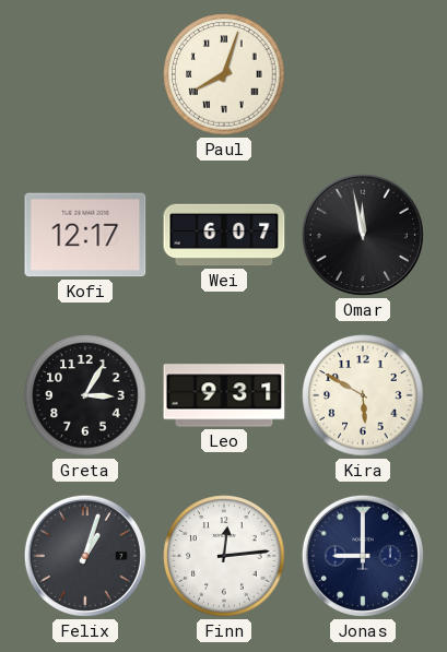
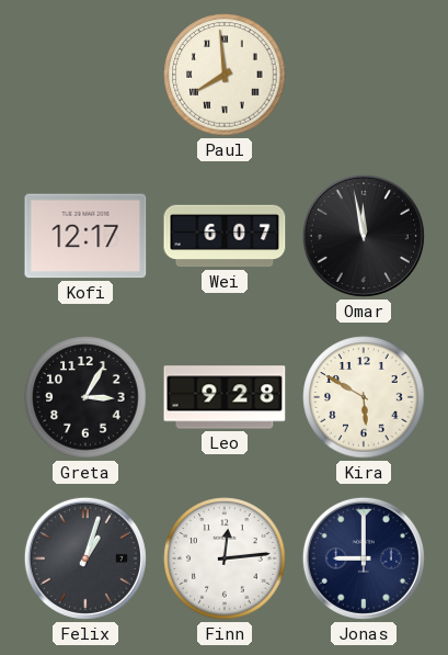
Paul: 8:03 -> 7:59 (225, 75)
Leo: 9:31 -> 9:28 (225, 397)
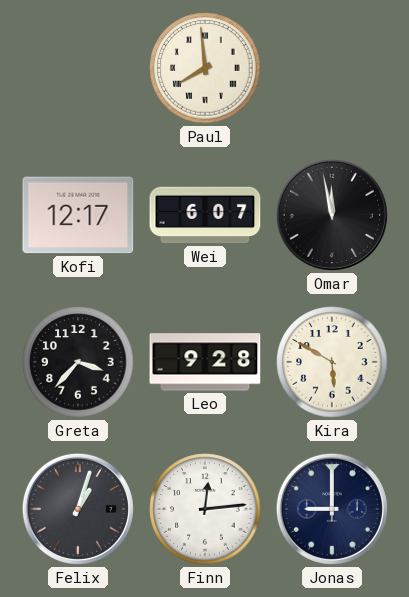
Greta: 3:05 -> 3:37 (78, 362)
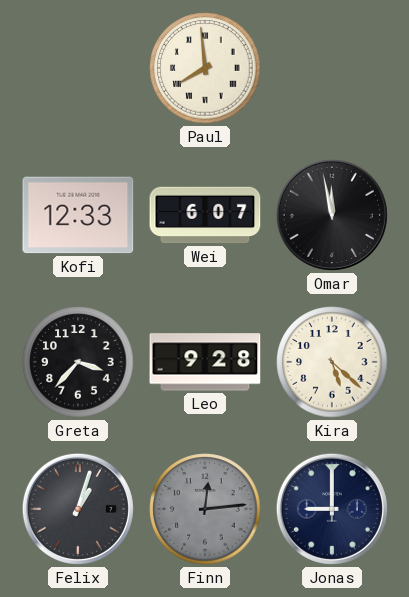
Kofi: 12:17 -> 12:33 (78, 215)
Kira: 5:50 -> 5:22 (332, 362)
Finn dial: white -> grey (205, 509)
